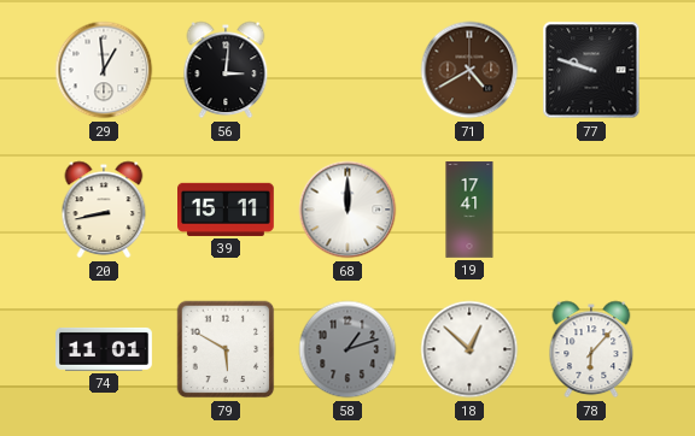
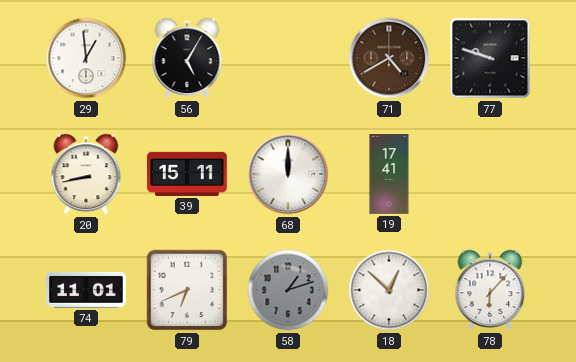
56: 3:01 -> 5:05 (187, 58)
79: 5:50 -> 6:41 (187, 290)
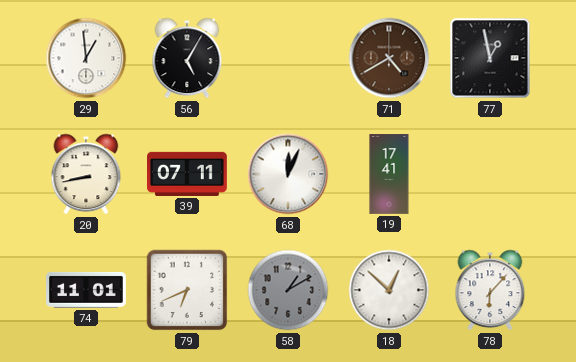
77: 9:48 -> 12:58 (490, 58)
39: 15:11 -> 07:11 (188, 174)
68: 12:00 -> 12:04 (288, 174)
58: 1:12 -> 1:10 (288, 290)
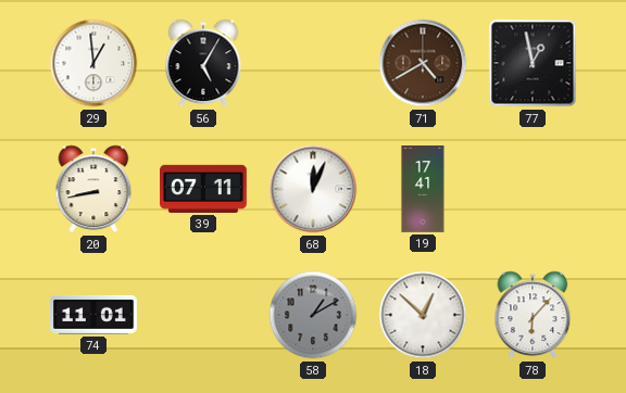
79: 6:41 -> none (187, 290)
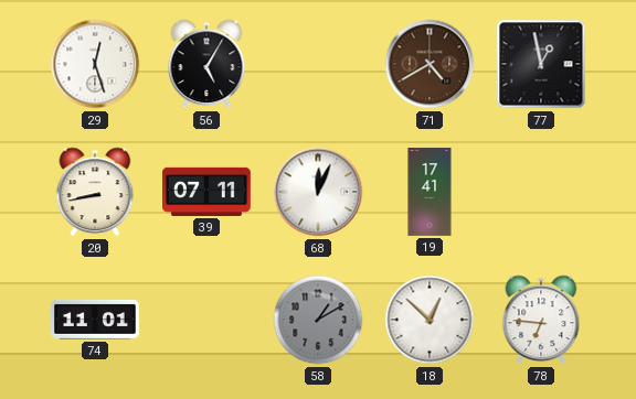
29: 12:59 -> 12:27 (95, 64)
78: 6:07 -> 6:46 (541, 320)
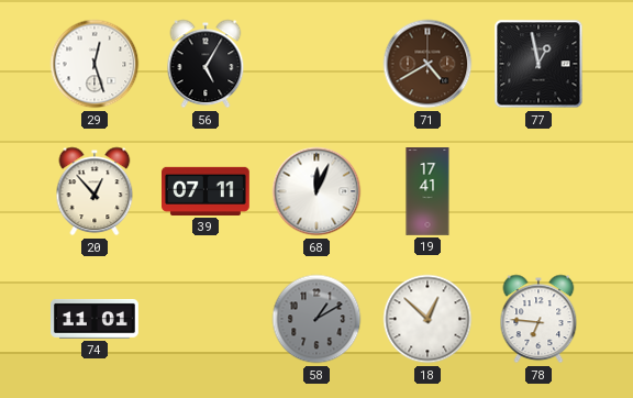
20: 8:43 -> 12:53 (95, 191)
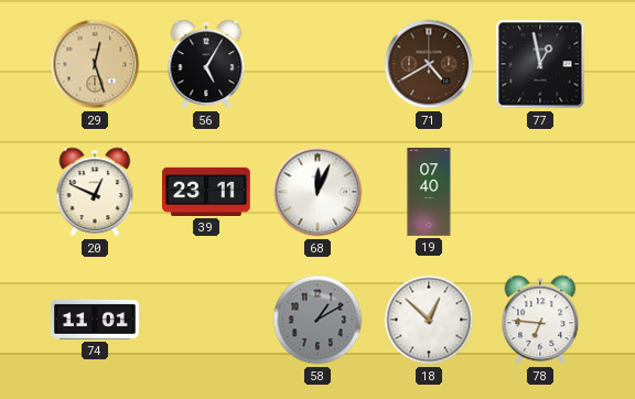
29 dial: white -> champagne (95, 64)
20: 12:53 -> 12:49 (95, 192)
39: 07:11 -> 23:11 (207, 192)
19: 17:41 -> 07:40 (429, 192)
